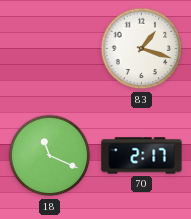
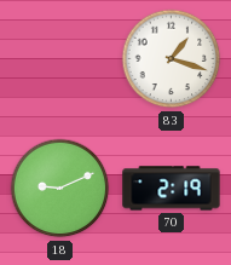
18: 11:19 -> 9:11 (60, 189)
70: 2:17 -> 2:19 (172, 189)
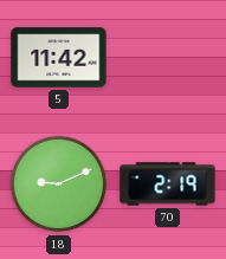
5: none -> 11:42 (59, 58)
83: 1:18 -> none (172, 59)
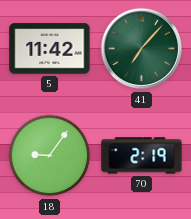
41: none -> 7:07 (142, 49)
18: 9:11 -> 9:06 (50, 156)
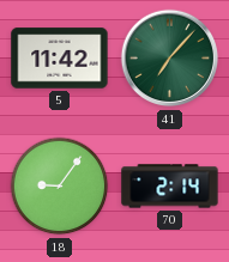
70: 2:19 -> 2:14 (170, 187)
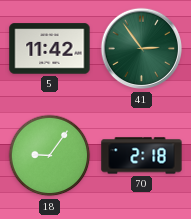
41: 7:07 -> 2:54 (142, 49)
70: 2:14 -> 2:18 (142, 156)
